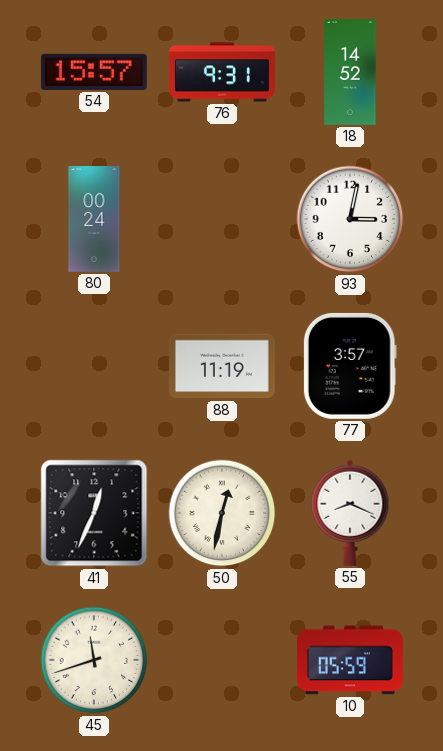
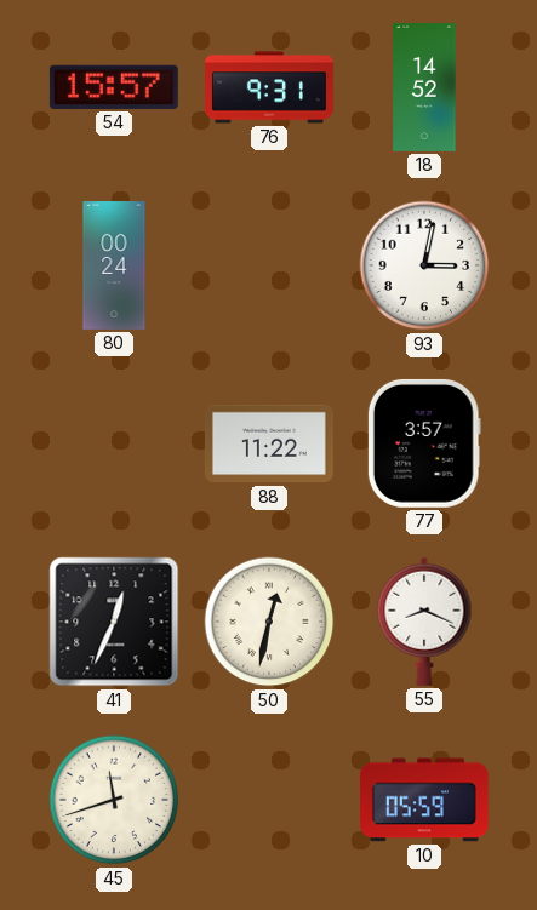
88: 11:19 -> 11:22 (269, 443)
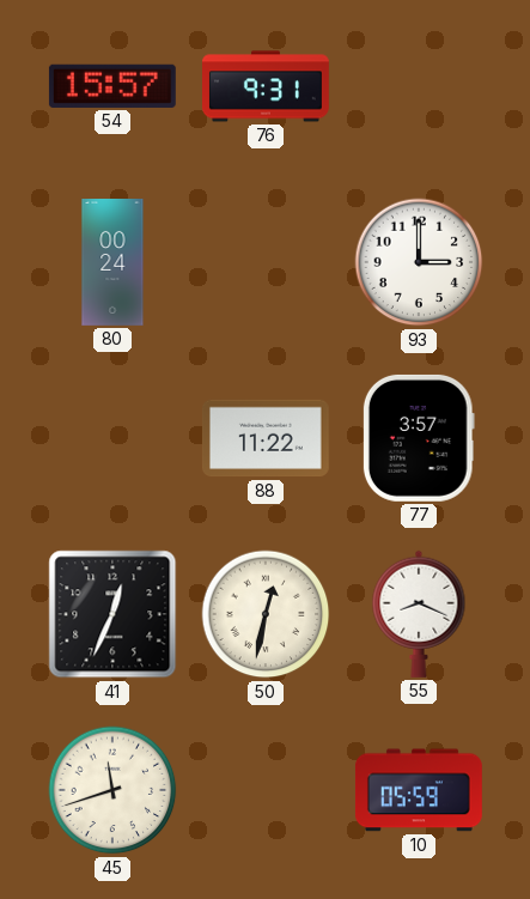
18: 14:52 -> none (424, 88)
93: 3:02 -> 3:00 (419, 262)
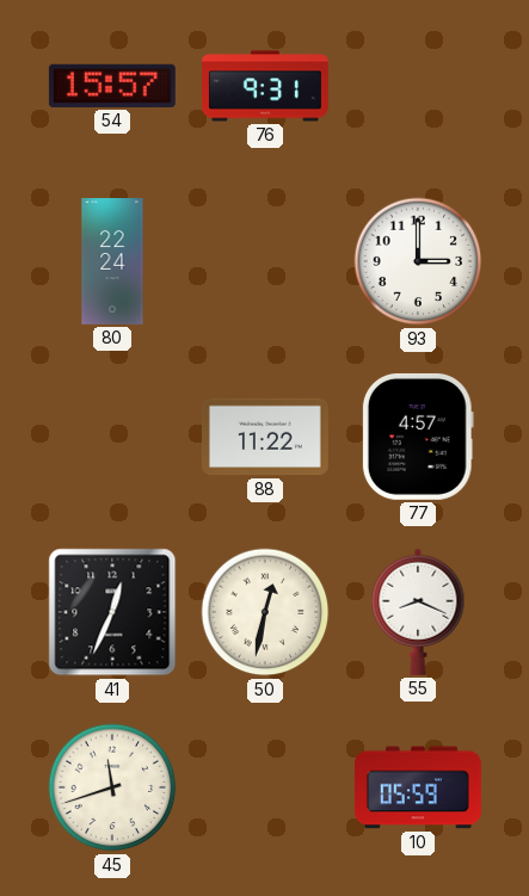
80: 00:24 -> 22:24 (112, 262)
77: 3:57 -> 4:57 (418, 437)
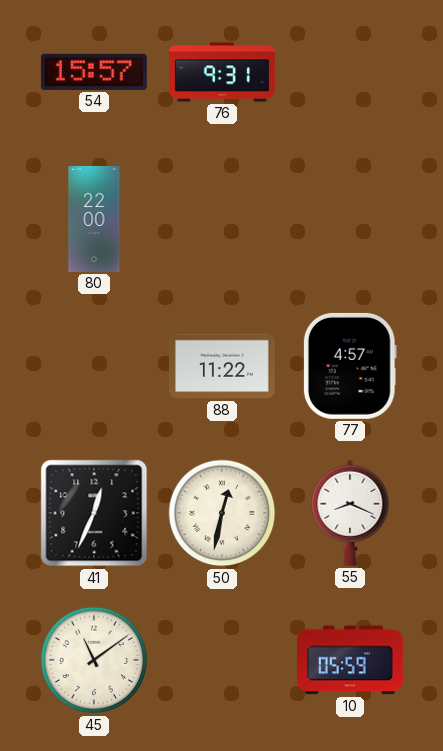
80: 22:24 -> 22:00 (94, 220)
93: 3:00 -> none (418, 261)
45: 11:42 -> 11:09 (94, 660)
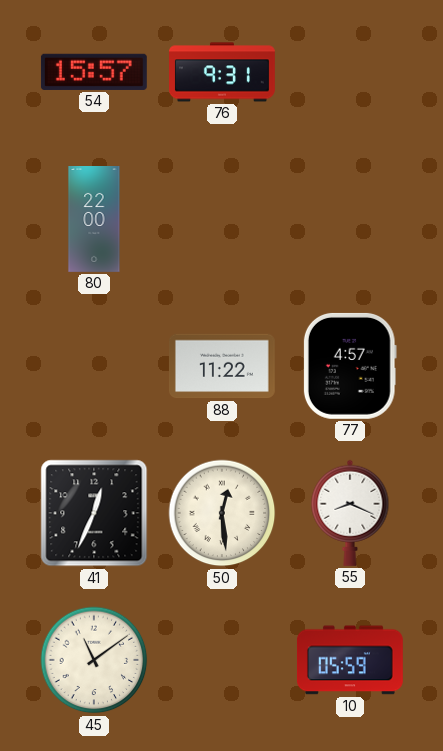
50: 12:32 -> 12:29 (222, 513)
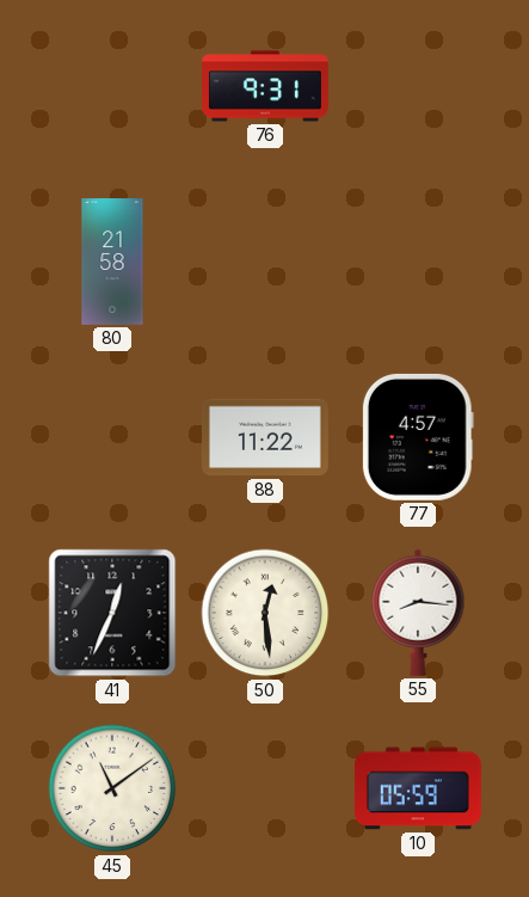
54: 15:57 -> none (94, 72)
80: 22:00 -> 21:58 (112, 263)
55: 8:19 -> 8:16 (418, 613)
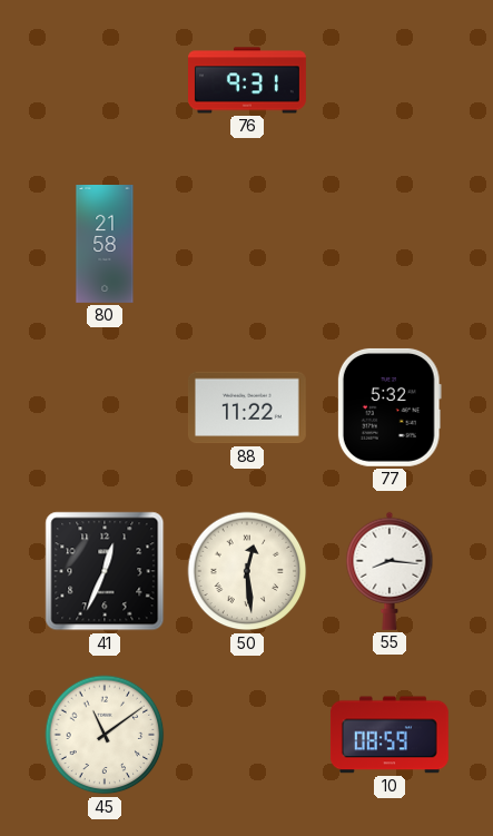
77: 4:57 -> 5:32 (390, 407)
10: 05:59 -> 08:59 (390, 735)
